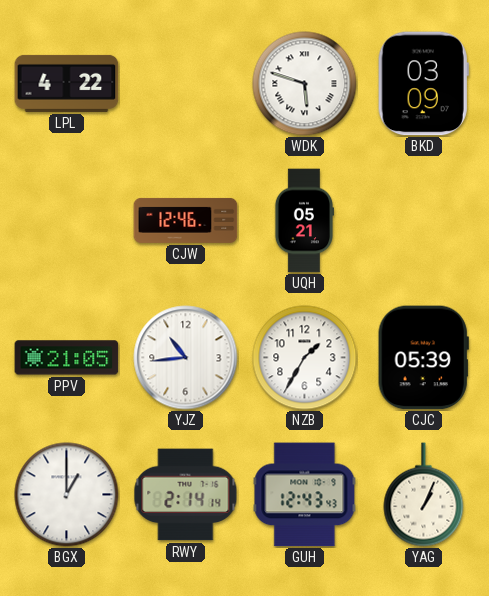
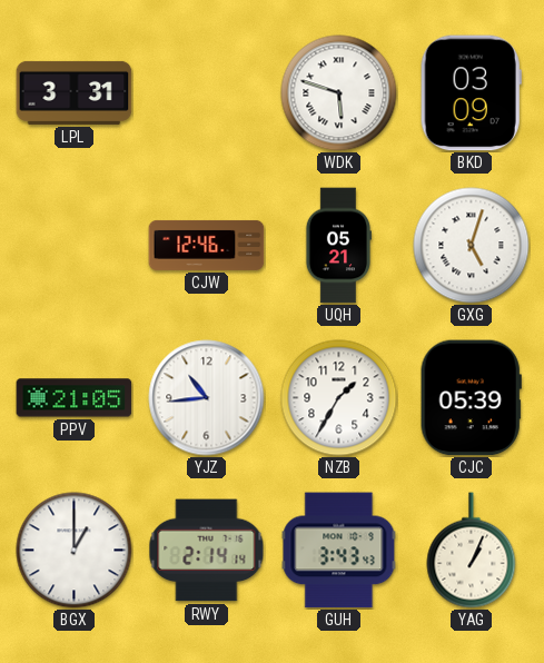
LPL: 4:22 -> 3:31 (75, 92)
GXG: none -> 5:03 (472, 246)
GUH: 12:43 -> 3:43 (339, 551)
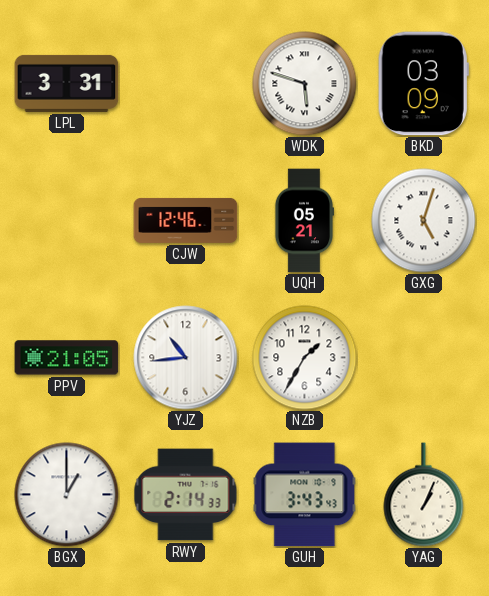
CJC: 05:39 -> none (471, 398)
RWY: 2:14:14 -> 2:14:33 (186, 495)
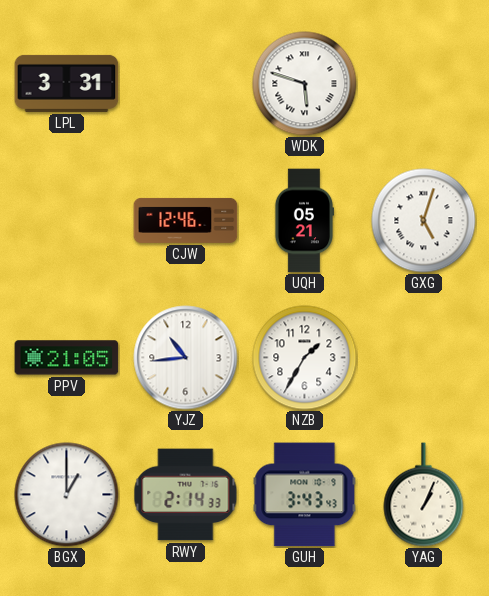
BKD: 03:09 -> none (423, 84)
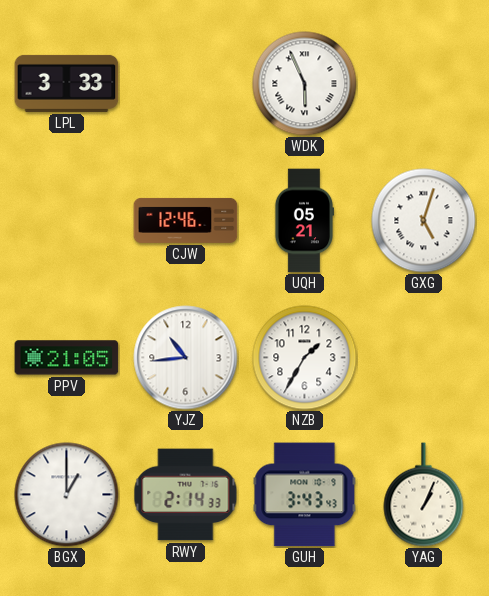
LPL: 3:31 -> 3:33 (67, 83)
WDK: 5:48 -> 5:56 (305, 84)
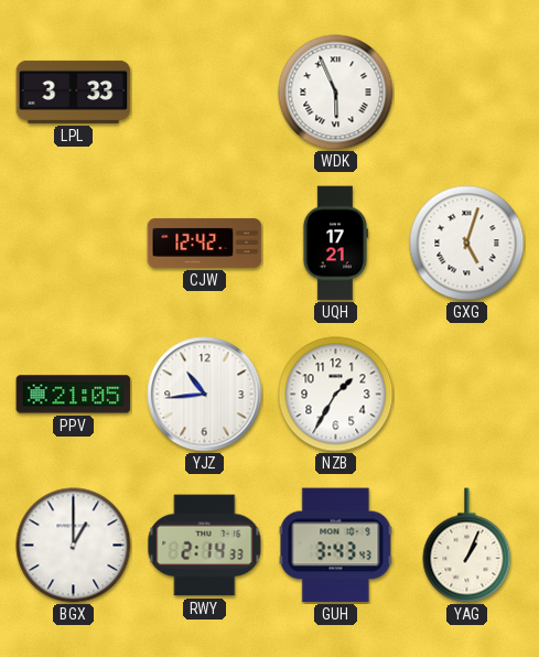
CJW: 12:46 -> 12:42 (205, 243)
UQH: 05:21 -> 17:21 (334, 244)
